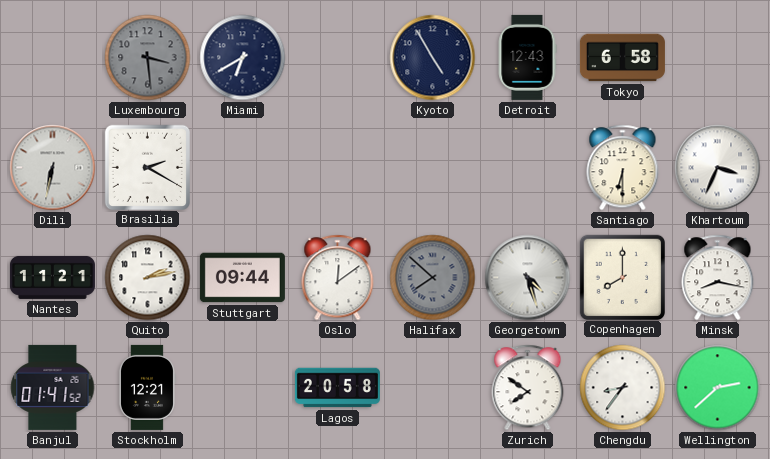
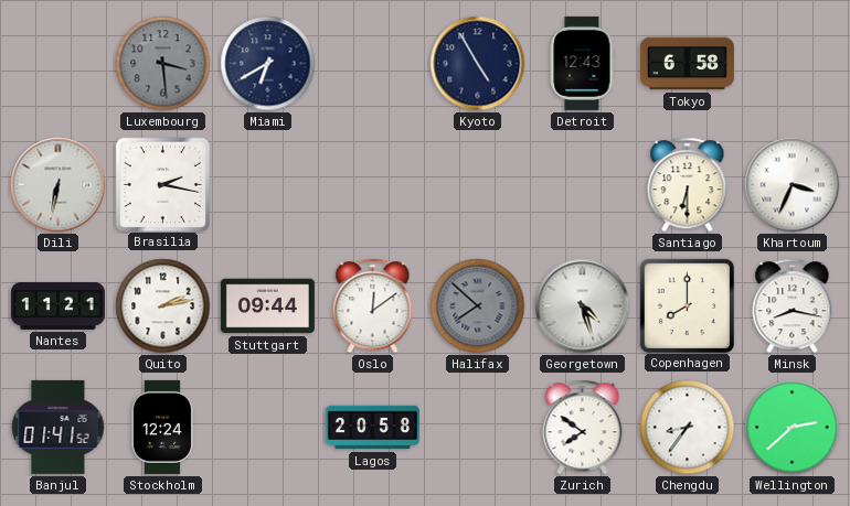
Brasilia: 2:20 -> 2:17 (162, 184)
Stockholm: 12:21 -> 12:24 (162, 427)
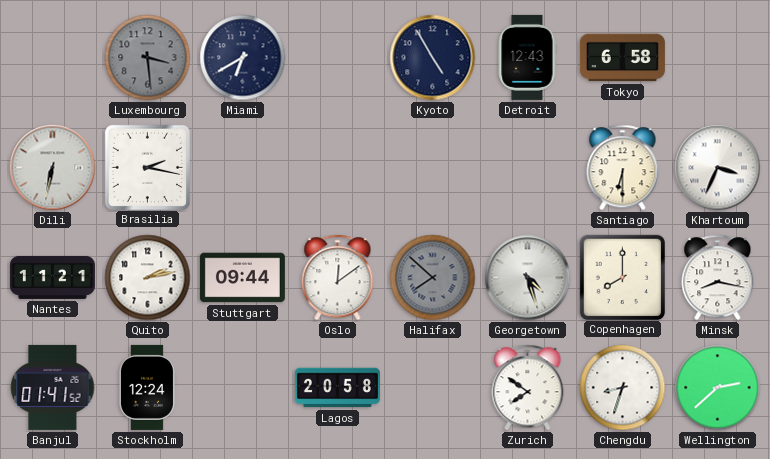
Chengdu: 8:36 -> 8:33 (623, 388)
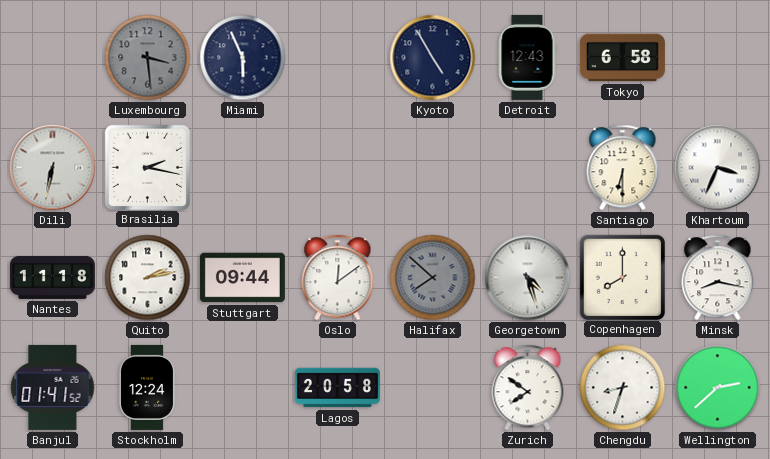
Miami: 6:40 -> 5:56 (243, 58)
Nantes: 11:21 -> 11:18 (52, 277)
